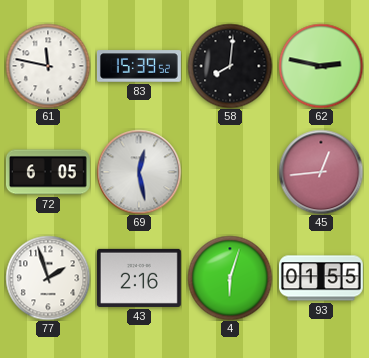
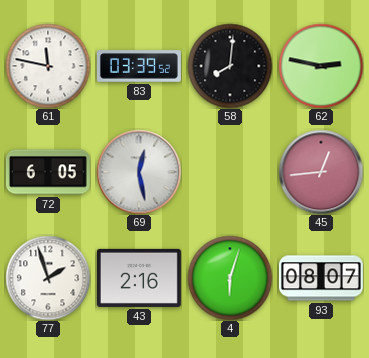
83: 15:39 -> 03:39 (139, 66)
93: 01:55 -> 08:07 (321, 278)
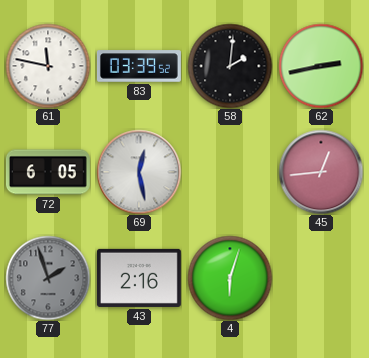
58: 8:01 -> 2:01 (230, 66)
62: 2:47 -> 2:43 (321, 66)
77 dial: white -> grey (48, 278)
93: 08:07 -> none (321, 278)
